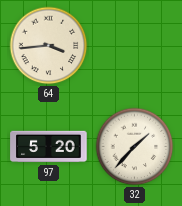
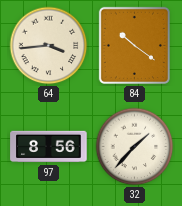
84: none -> 10:21 (134, 45)
97: 5:20 -> 8:56 (49, 147)
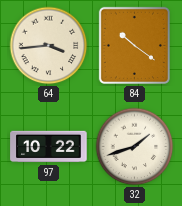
97: 8:56 -> 10:22 (49, 147)
32: 1:37 -> 1:42 (135, 147)
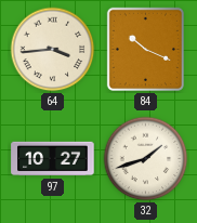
84: 10:21 -> 10:19 (145, 49)
97: 10:22 -> 10:27 (53, 159)
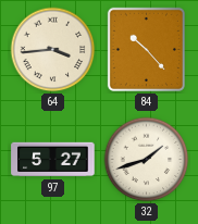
84: 10:19 -> 10:23 (146, 49)
97: 10:27 -> 5:27 (53, 160)
